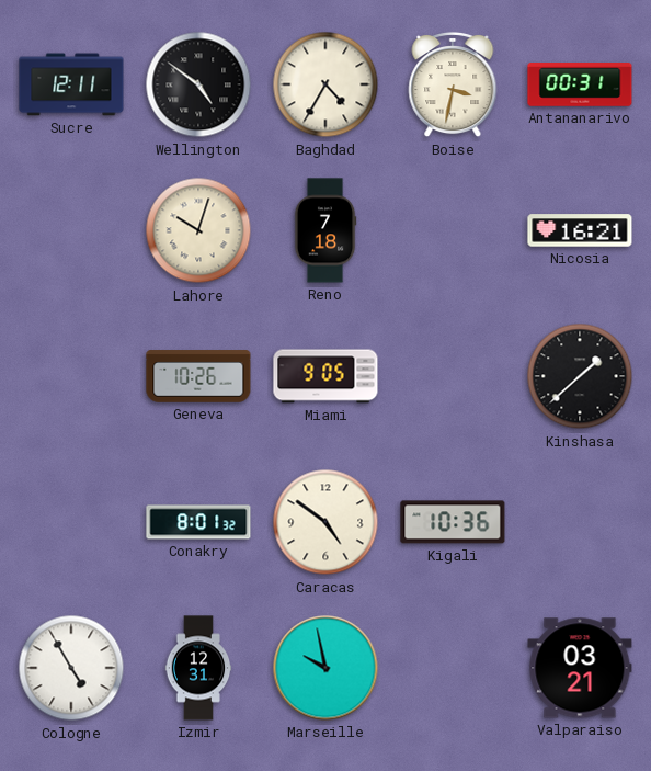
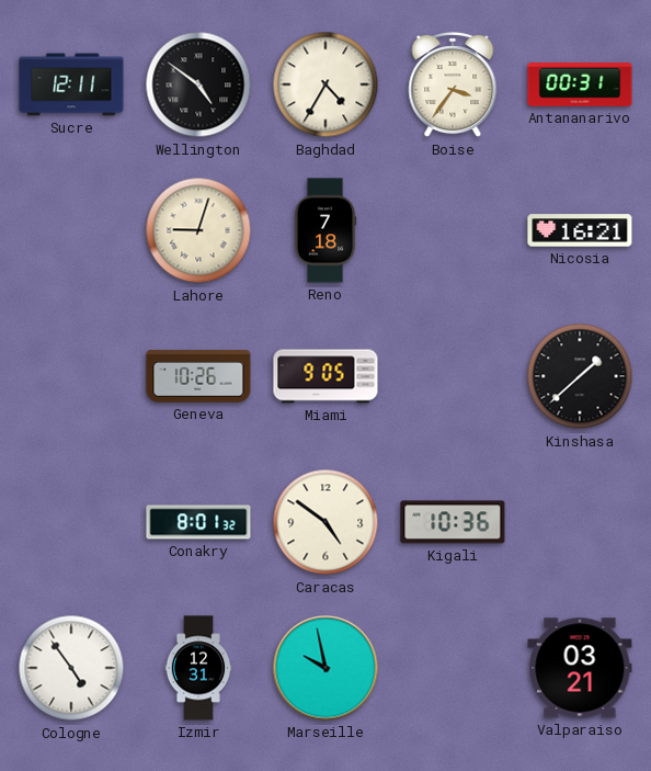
Boise: 3:32 -> 3:36 (453, 84)
Lahore: 10:03 -> 9:03 (198, 230)
Cologne: 4:55 -> 4:54 (71, 668)
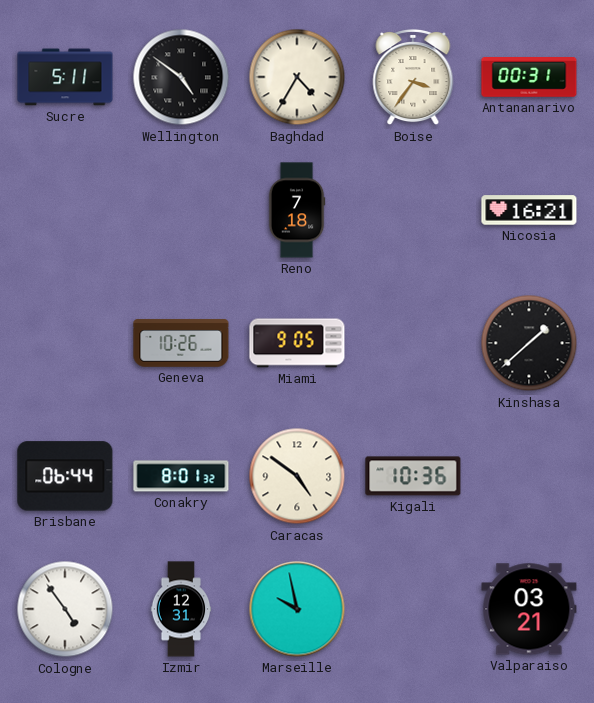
Sucre: 12:11 -> 5:11 (65, 77)
Lahore: 9:03 -> none (198, 230)
Brisbane: none -> 06:44 (65, 476)
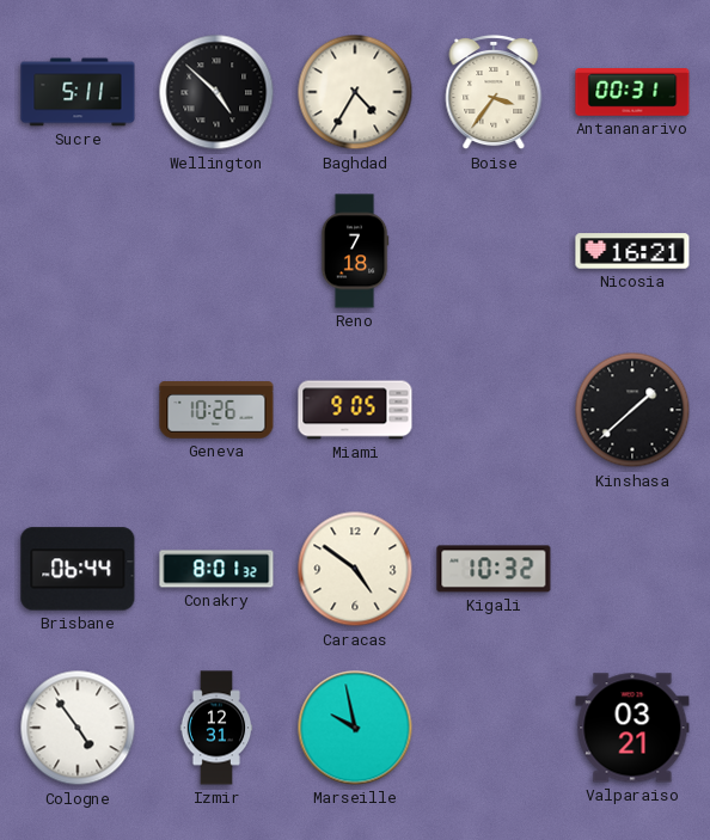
Wellington: 4:51 -> 4:52 (216, 92)
Kigali: 10:36 -> 10:32 (494, 569)
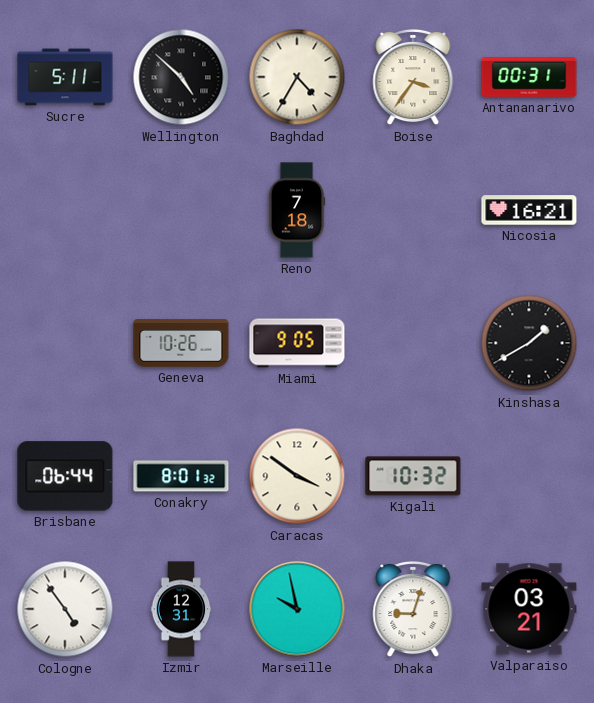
Kinshasa: 1:38 -> 1:40 (529, 343)
Caracas: 4:51 -> 3:51 (297, 476)
Dhaka: none -> 9:03 (413, 609)
